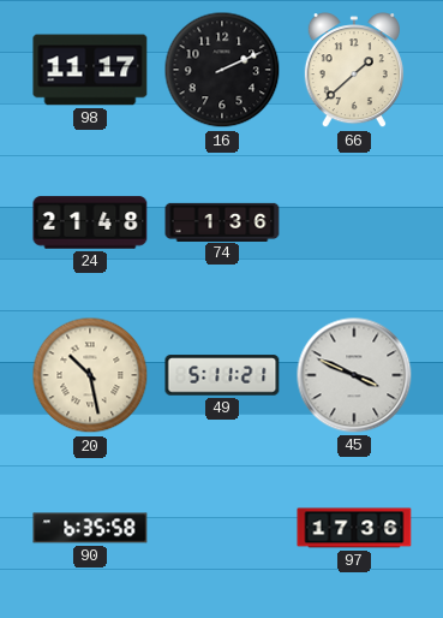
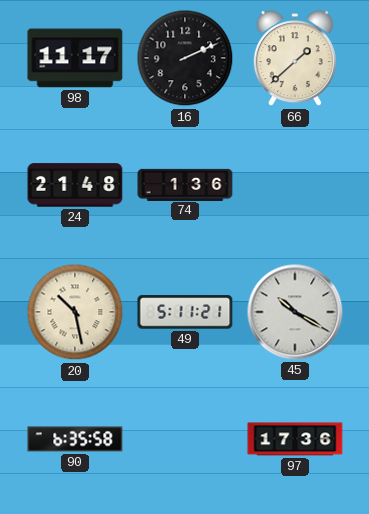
45: 3:49 -> 10:20 (295, 312)
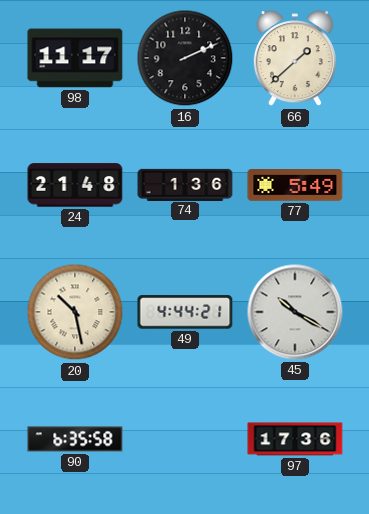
77: none -> 5:49 (295, 185)
49: 5:11 -> 4:44 (185, 312)
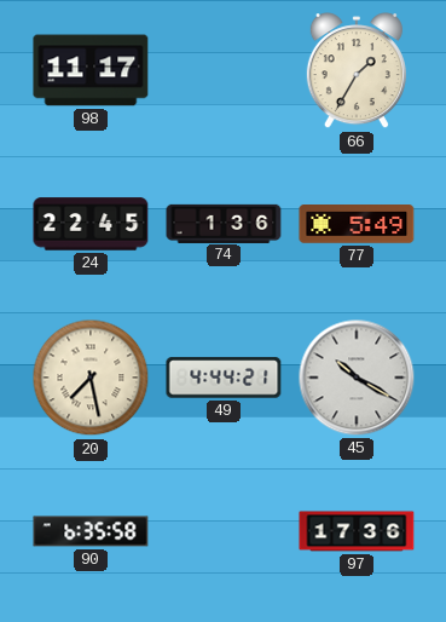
16: 2:11 -> none (185, 58)
66: 1:38 -> 1:35 (357, 71)
24: 21:48 -> 22:45 (91, 224)
20: 10:28 -> 7:28 (91, 378)
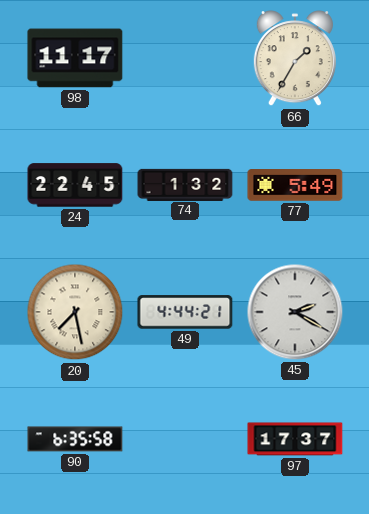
74: 1:36 -> 1:32 (185, 184)
45: 10:20 -> 2:20 (295, 312)
97: 17:36 -> 17:37 (295, 439)
